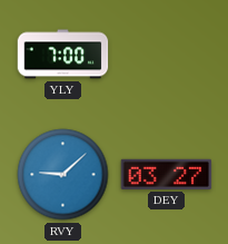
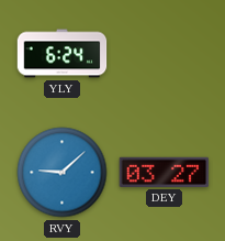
YLY: 7:00 -> 6:24 (63, 54)
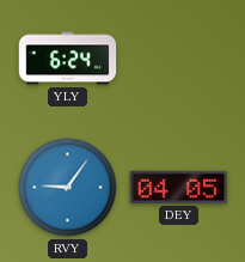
RVY: 9:08 -> 9:06 (68, 188)
DEY: 03:27 -> 04:05 (179, 187)
